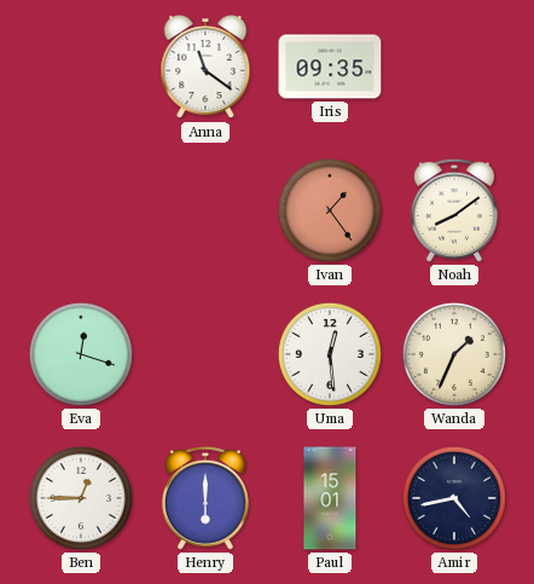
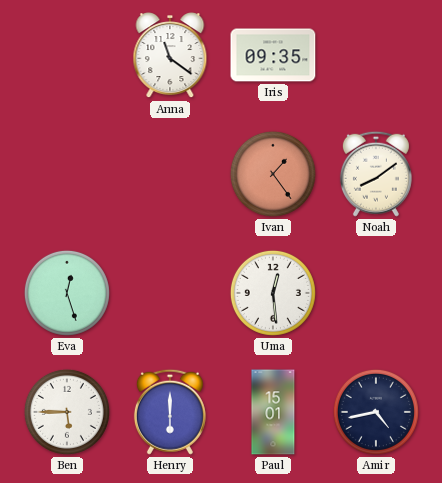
Eva: 12:18 -> 12:27 (67, 293)
Wanda: 1:34 -> none (454, 354)
Ben: 12:45 -> 5:45 (67, 412)
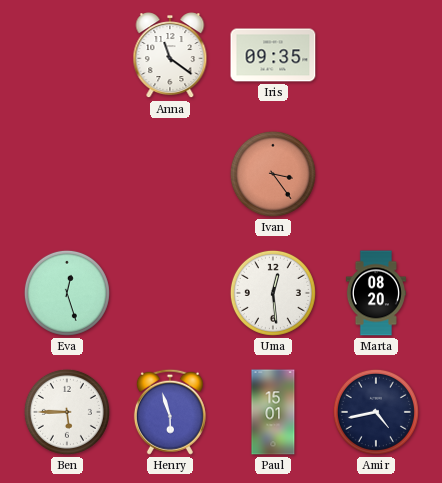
Ivan: 1:24 -> 3:24 (273, 174)
Noah: 8:09 -> none (376, 174)
Marta: none -> 08:20 (376, 293)
Henry: 6:00 -> 5:57 (170, 412)
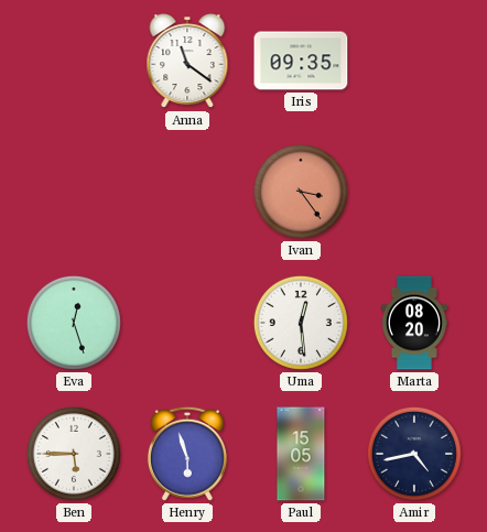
Paul: 15:01 -> 15:05 (301, 454)
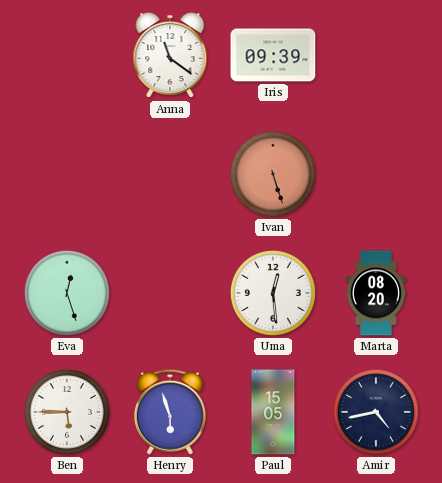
Iris: 09:35 -> 09:39 (273, 55)
Ivan: 3:24 -> 5:27 (273, 174)
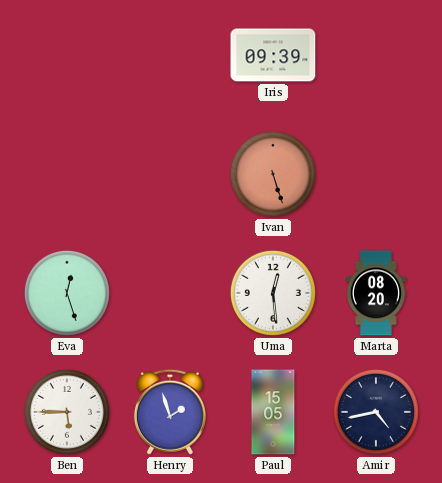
Anna: 11:21 -> none (170, 56)
Henry: 5:57 -> 1:57 (170, 412)
